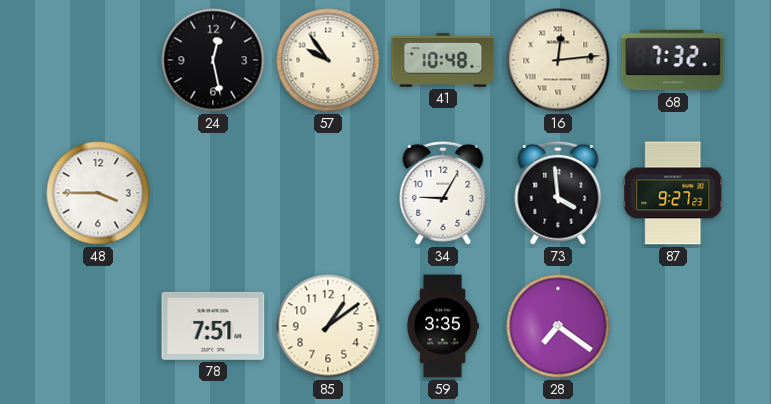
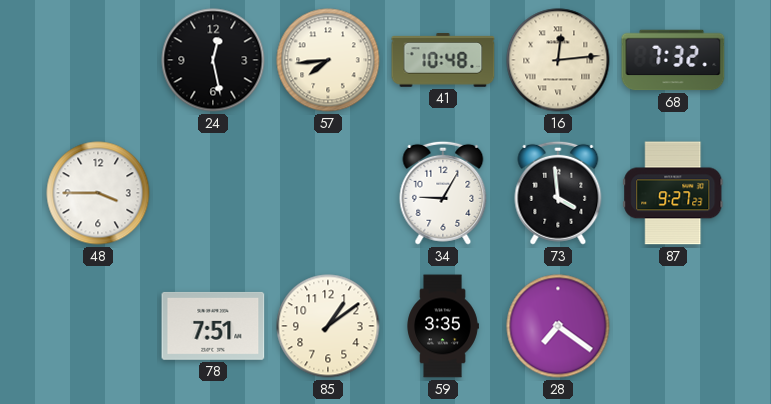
57: 9:54 -> 7:44 (328, 60)
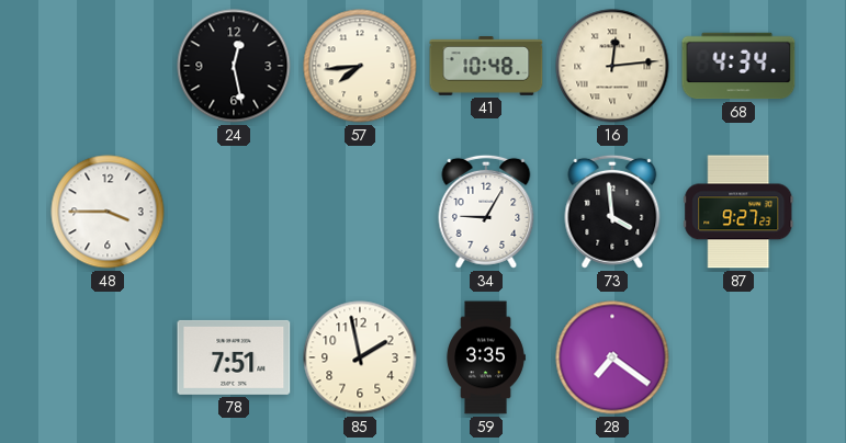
68: 7:32 -> 4:34 (738, 66)
85: 1:09 -> 1:58 (360, 357)
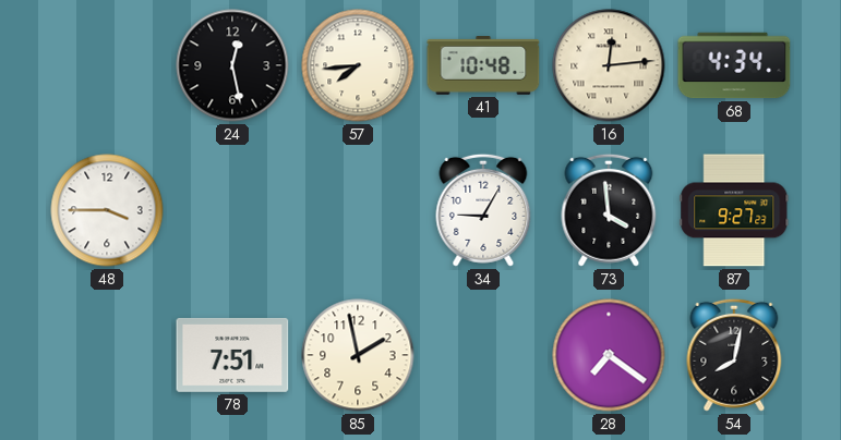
59: 3:35 -> none (486, 357)
54: none -> 8:02 (734, 355)
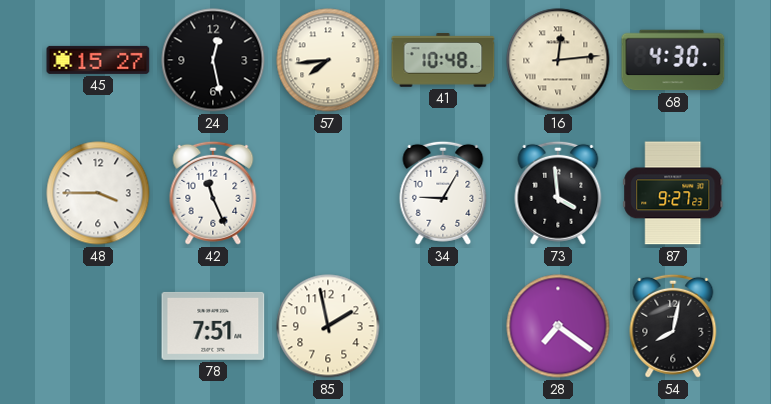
45: none -> 15:27 (98, 60)
68: 4:34 -> 4:30 (673, 60)
42: none -> 11:26 (213, 193)
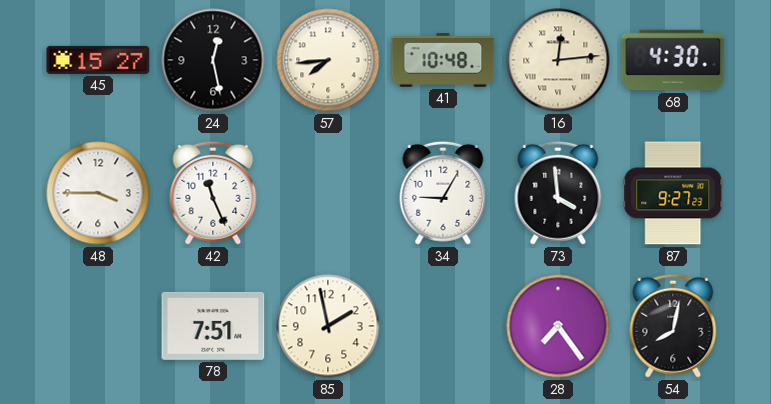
28: 7:21 -> 7:24 (558, 326)
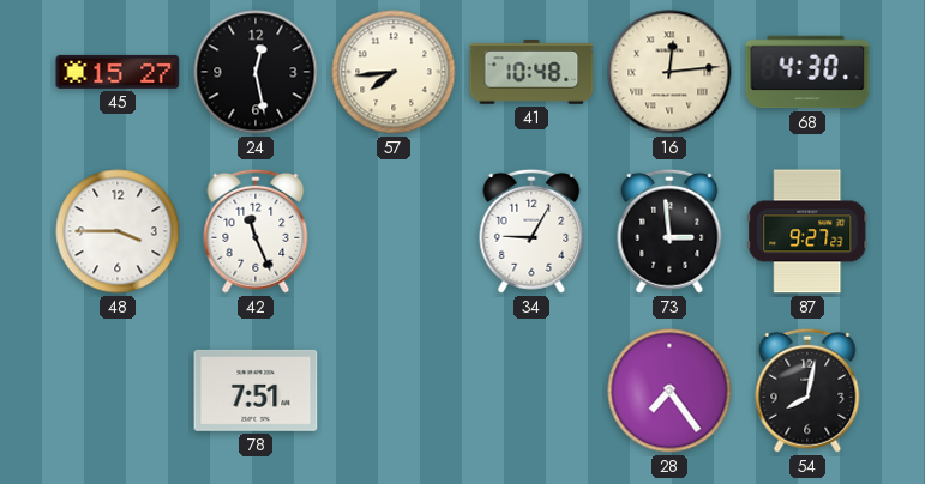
73: 3:59 -> 2:59 (669, 231)
85: 1:58 -> none (328, 326)
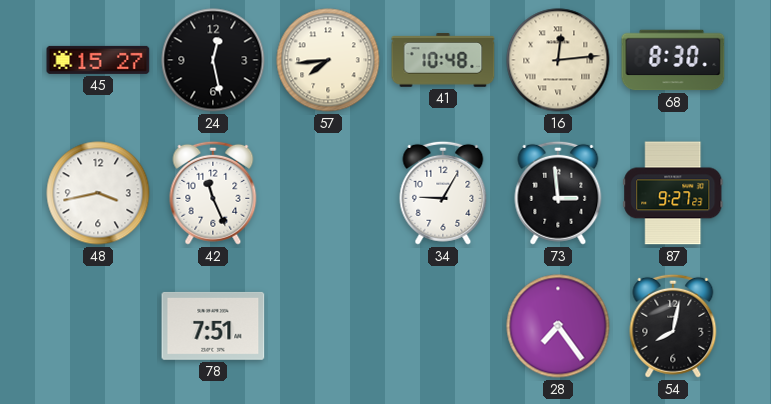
68: 4:30 -> 8:30 (673, 60)
48: 3:45 -> 3:43 (98, 193)
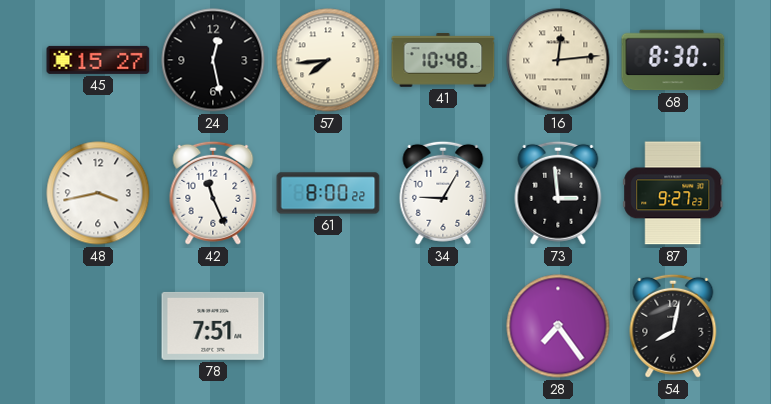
61: none -> 8:00 (328, 193)
